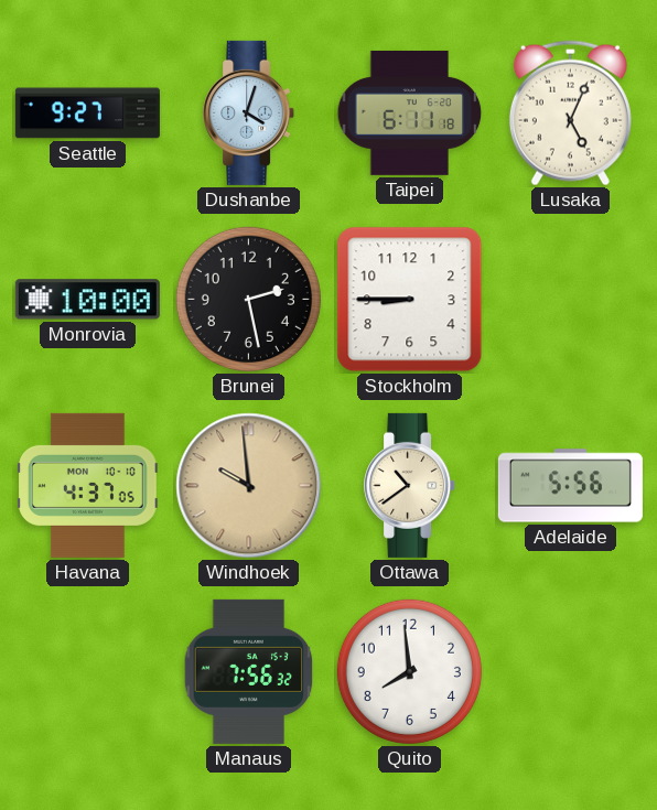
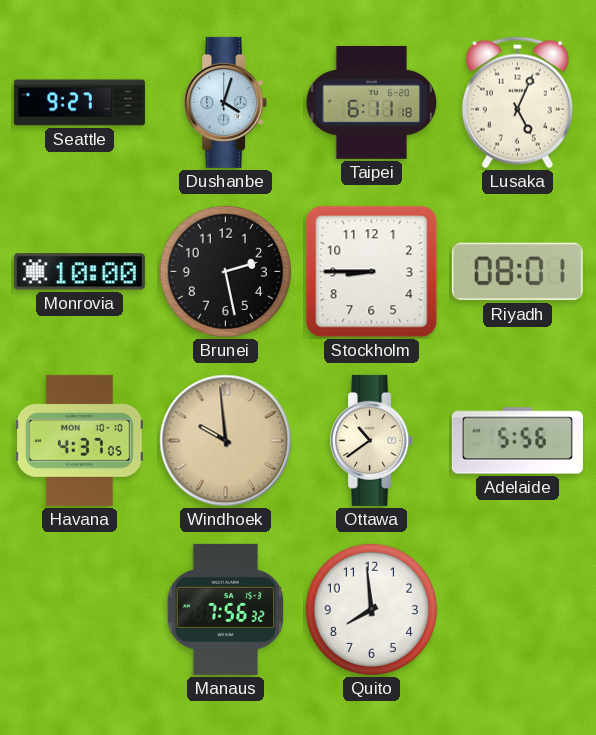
Riyadh: none -> 08:01 (517, 272)
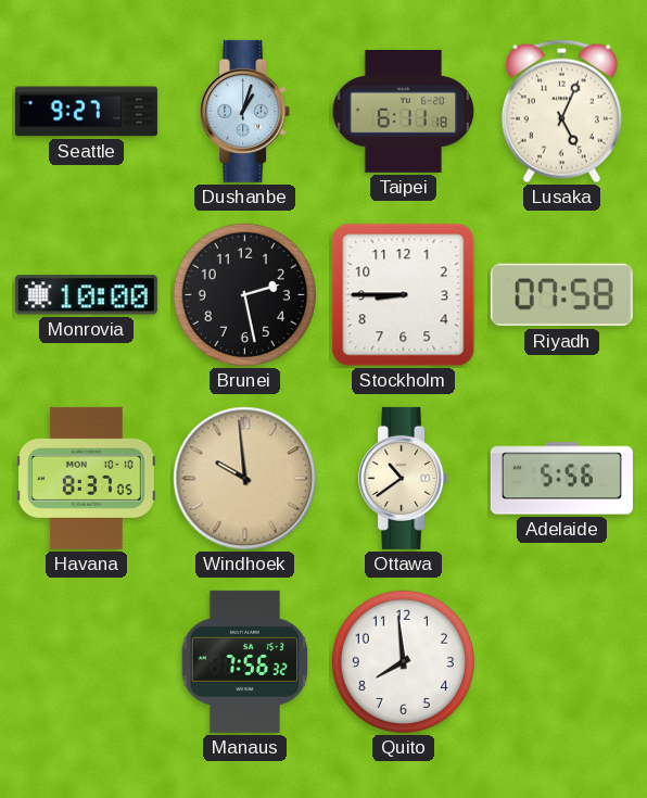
Dushanbe: 4:03 -> 1:03 (245, 111)
Riyadh: 08:01 -> 07:58 (561, 295)
Havana: 4:37 -> 8:37 (87, 478)
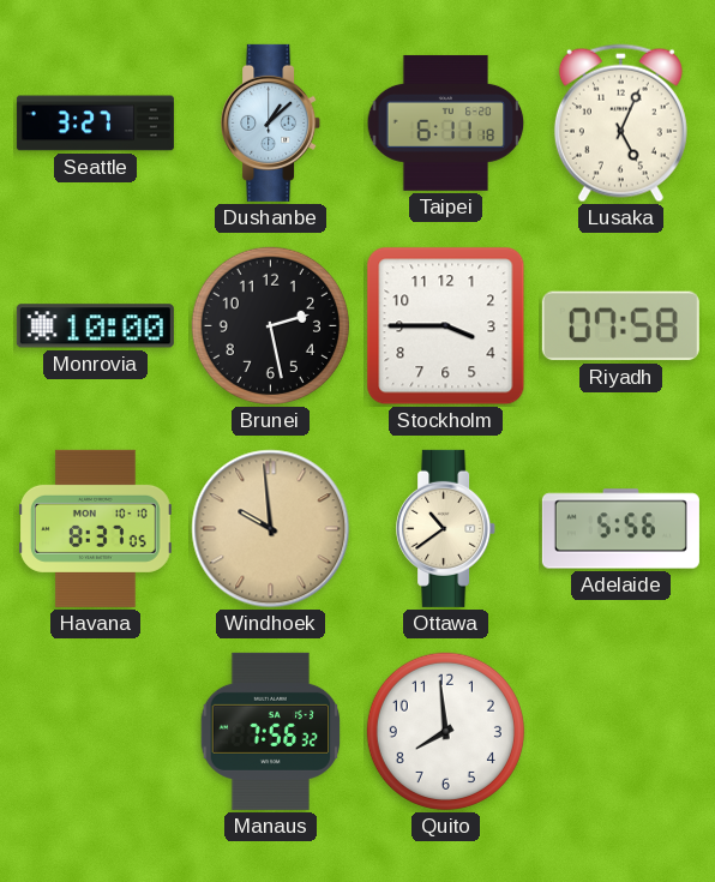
Seattle: 9:27 -> 3:27 (95, 124)
Dushanbe: 1:03 -> 1:08 (271, 122)
Stockholm: 8:45 -> 3:45 (446, 326)
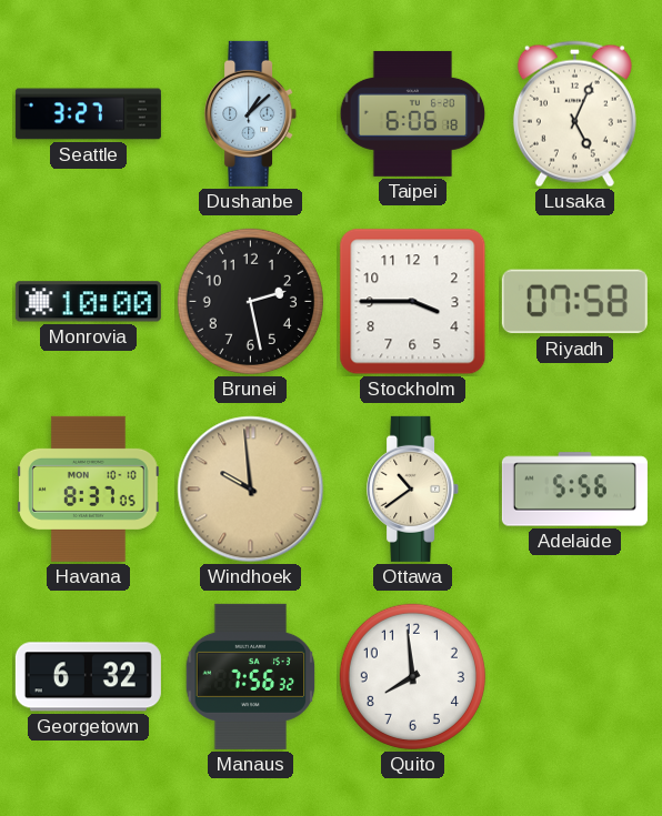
Taipei: 6:11 -> 6:06 (413, 113)
Georgetown: none -> 6:32 (88, 677)
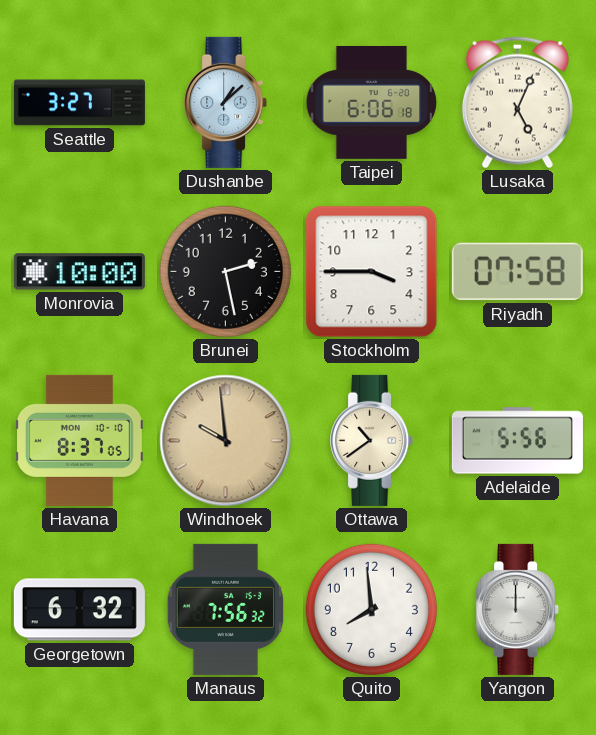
Yangon: none -> 12:00 (518, 609)
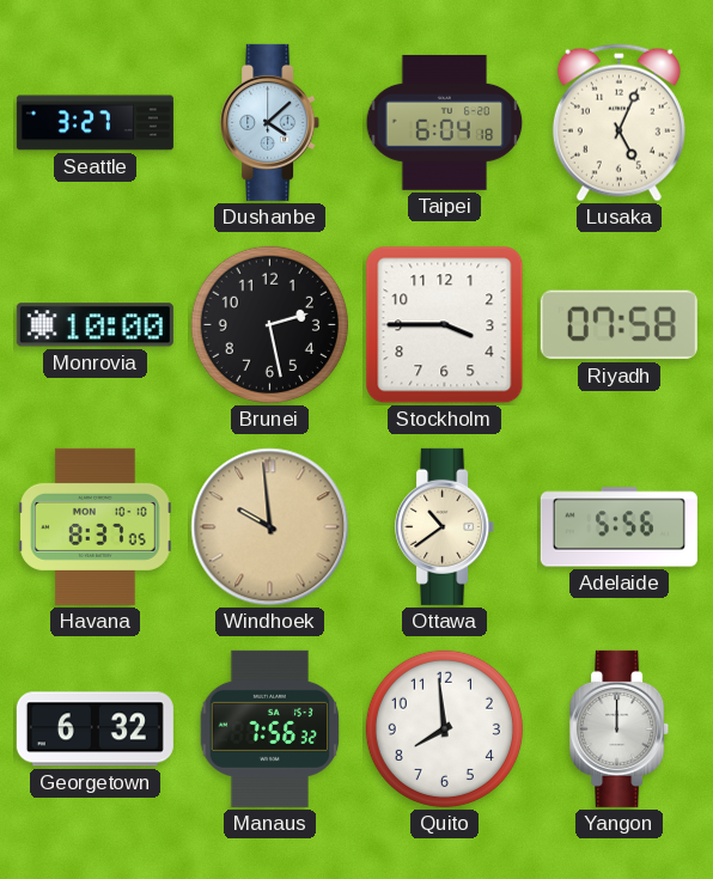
Dushanbe: 1:08 -> 4:08 (270, 122)
Taipei: 6:06 -> 6:04 (445, 122)
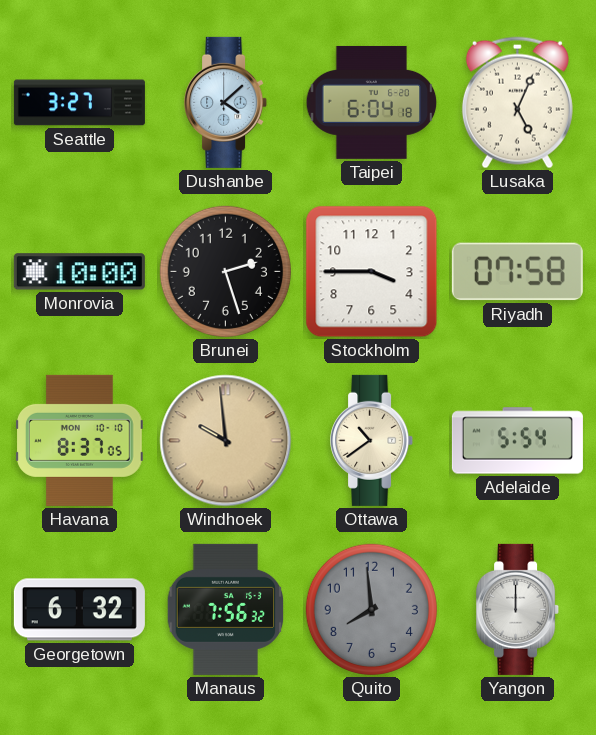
Brunei: 2:28 -> 2:27 (225, 271)
Adelaide: 5:56 -> 5:54 (517, 441)
Quito dial: white -> grey (371, 609)
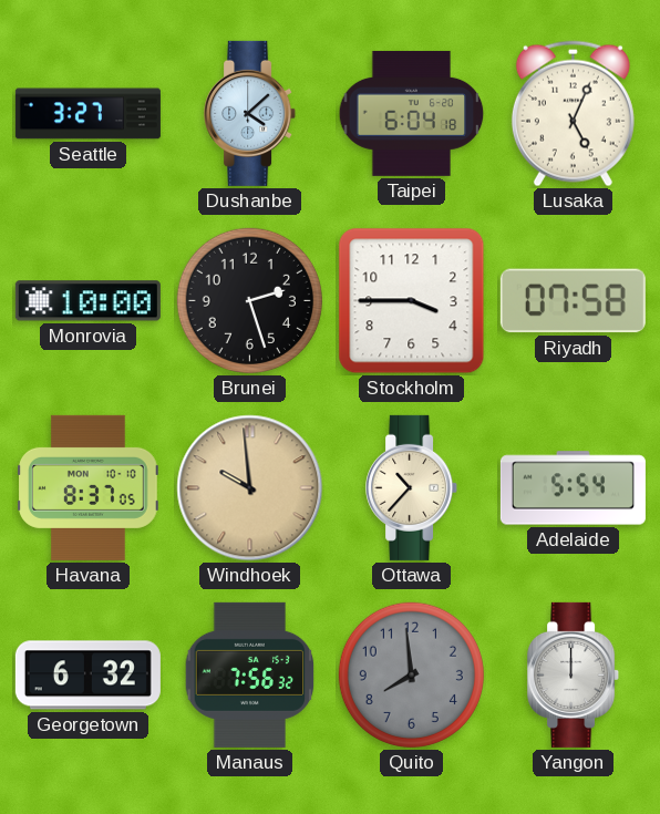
Ottawa: 10:39 -> 10:37 (412, 487)
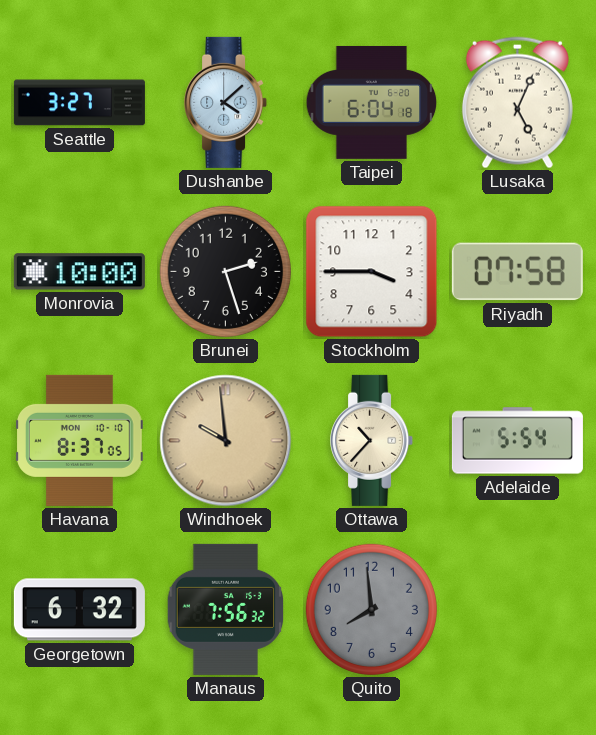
Yangon: 12:00 -> none (574, 674)
